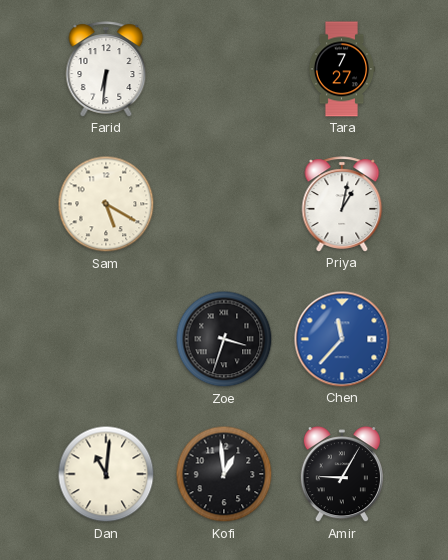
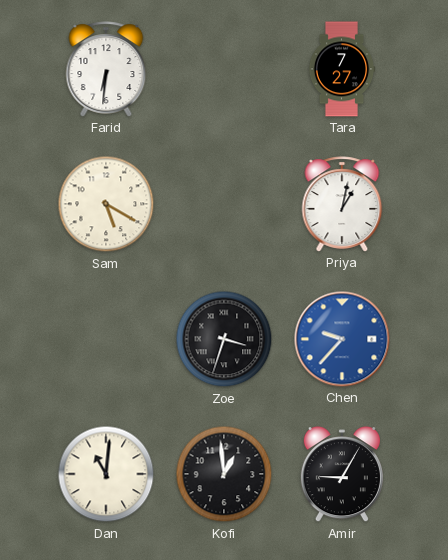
Chen: 11:37 -> 9:37 (342, 339)
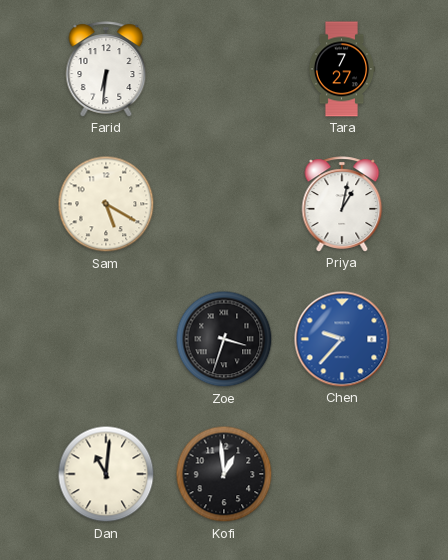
Amir: 9:05 -> none (342, 475)
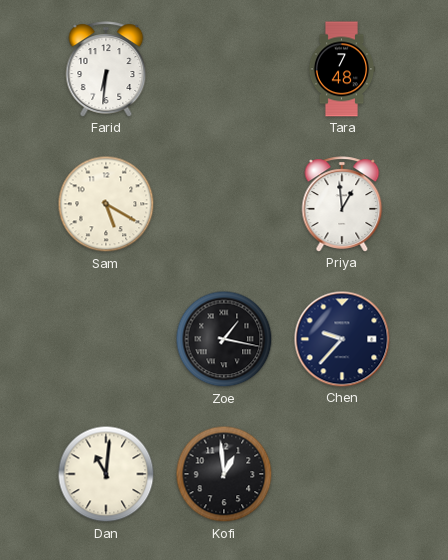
Tara: 7:27 -> 7:48 (342, 69)
Priya: 1:02 -> 12:59 (342, 204)
Zoe: 3:33 -> 1:17 (224, 339)
Chen dial: blue -> navy (342, 339)
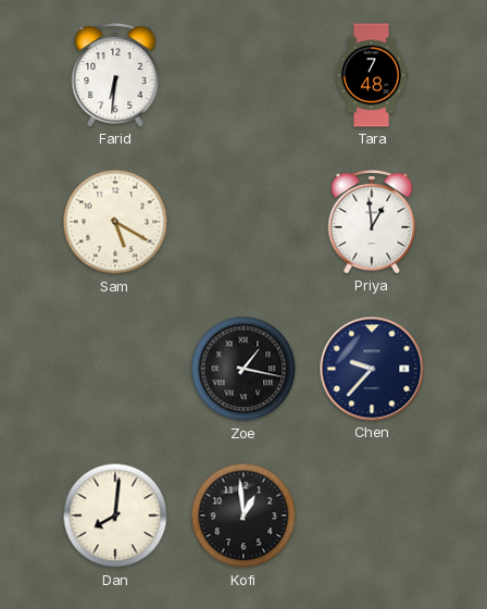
Dan: 11:01 -> 8:01 (115, 515)
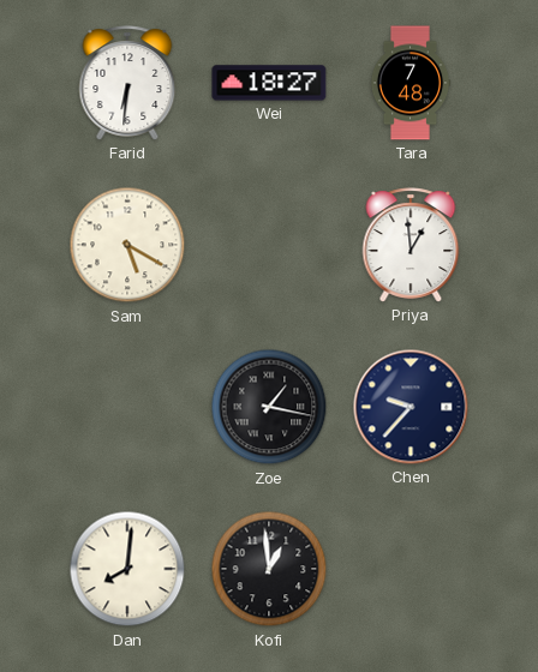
Wei: none -> 18:27 (269, 83)
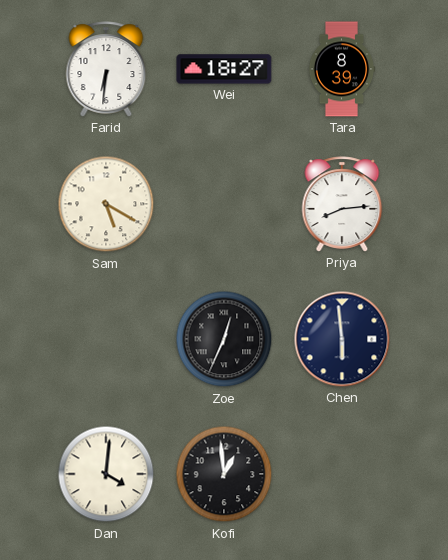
Tara: 7:48 -> 8:39 (342, 69)
Priya: 12:59 -> 8:14 (342, 204)
Zoe: 1:17 -> 12:34 (224, 339)
Chen: 9:37 -> 5:59 (342, 339)
Dan: 8:01 -> 4:01 (106, 474)
